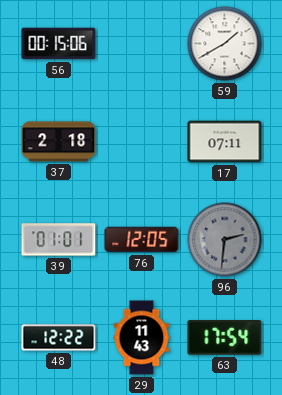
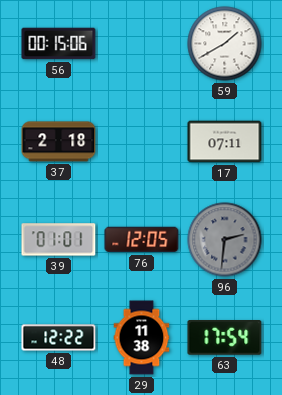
29: 11:43 -> 11:38 (142, 338)
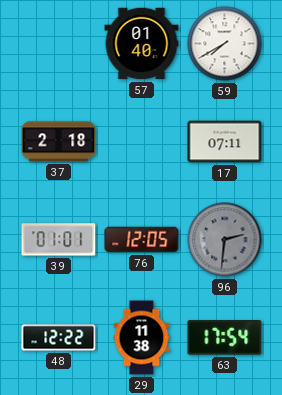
56: 00:15 -> none (59, 44)
57: none -> 01:40 (142, 44)
59: 1:40 -> 7:40 (225, 44)
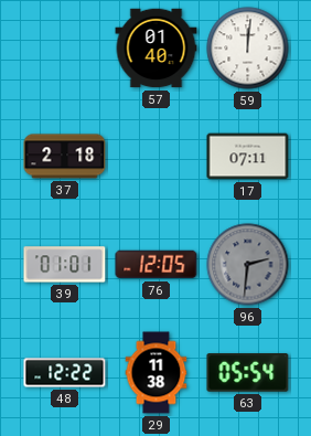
59: 7:40 -> 12:01 (248, 49)
63: 17:54 -> 05:54 (248, 373)
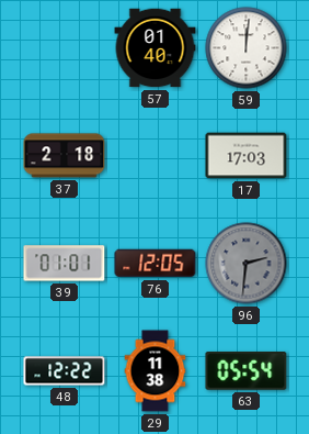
17: 07:11 -> 17:03 (247, 156)
